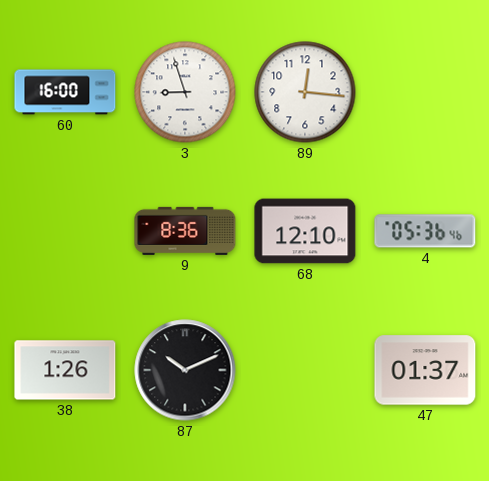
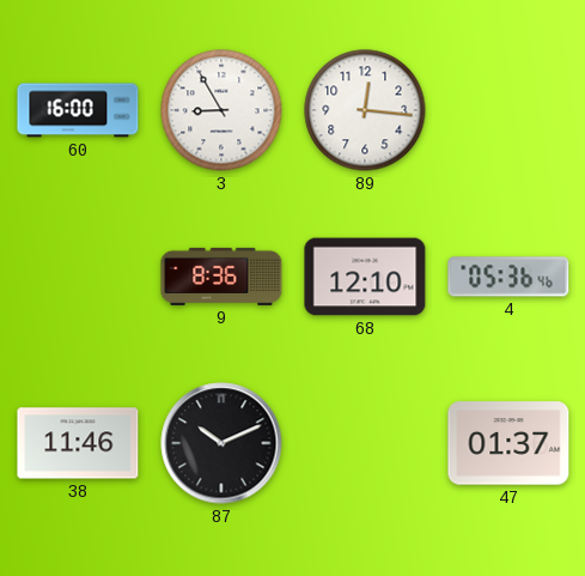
3: 8:57 -> 8:55 (221, 110)
38: 1:26 -> 11:46 (78, 443)
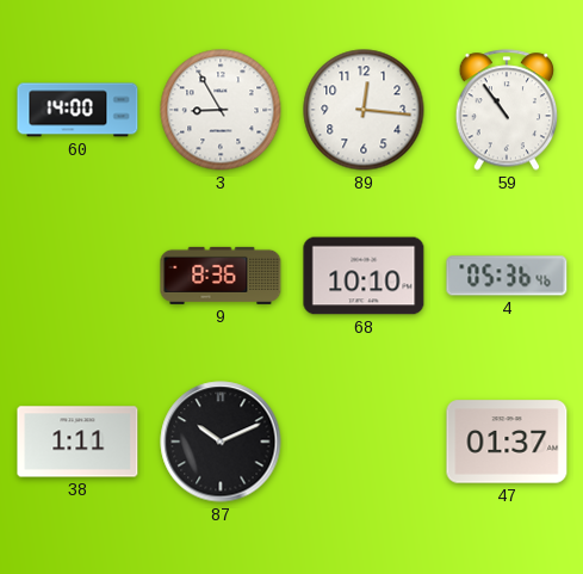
60: 16:00 -> 14:00 (77, 110)
59: none -> 10:54 (507, 110)
68: 12:10 -> 10:10 (364, 276)
38: 11:46 -> 1:11 (77, 442)
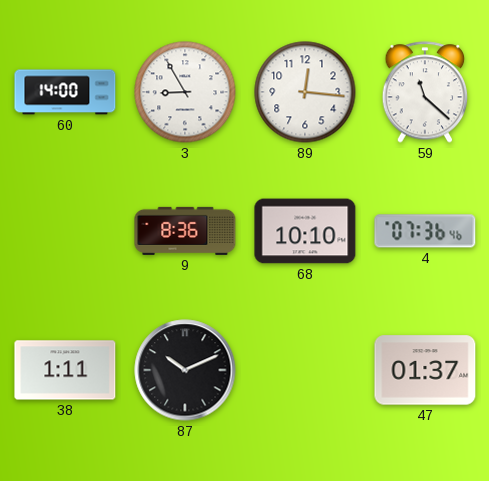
59: 10:54 -> 11:22 (425, 92)
4: 05:36 -> 07:36 (425, 231)
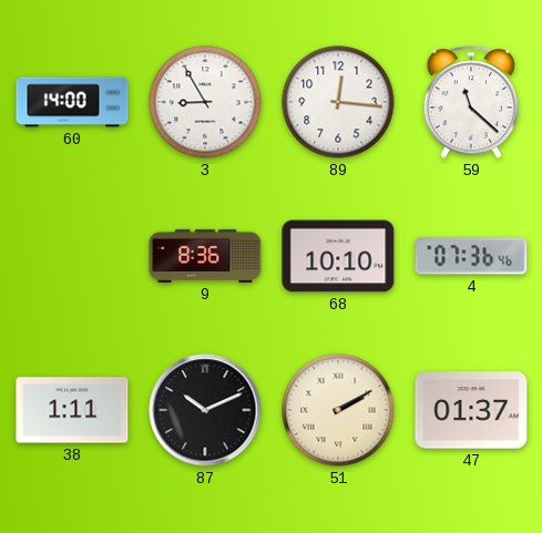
51: none -> 2:10 (338, 410)
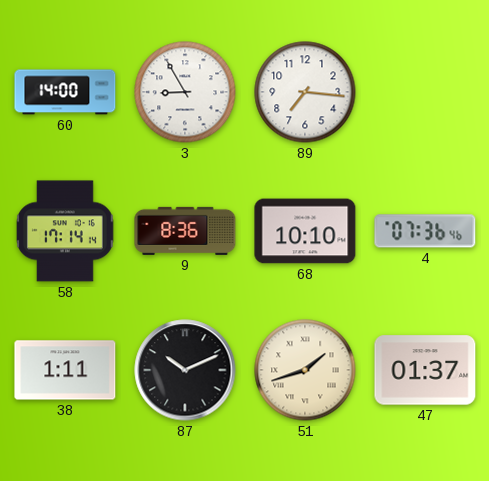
89: 12:16 -> 7:16 (305, 92)
59: 11:22 -> none (471, 102)
58: none -> 17:14 (65, 231)
51: 2:10 -> 1:42 (305, 370)
